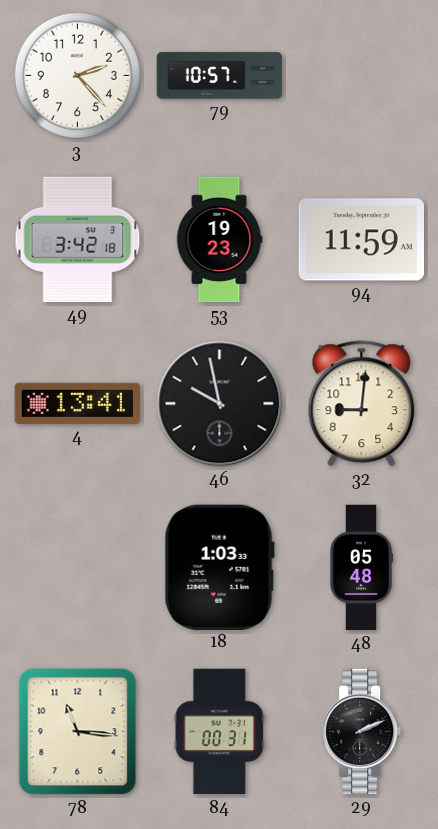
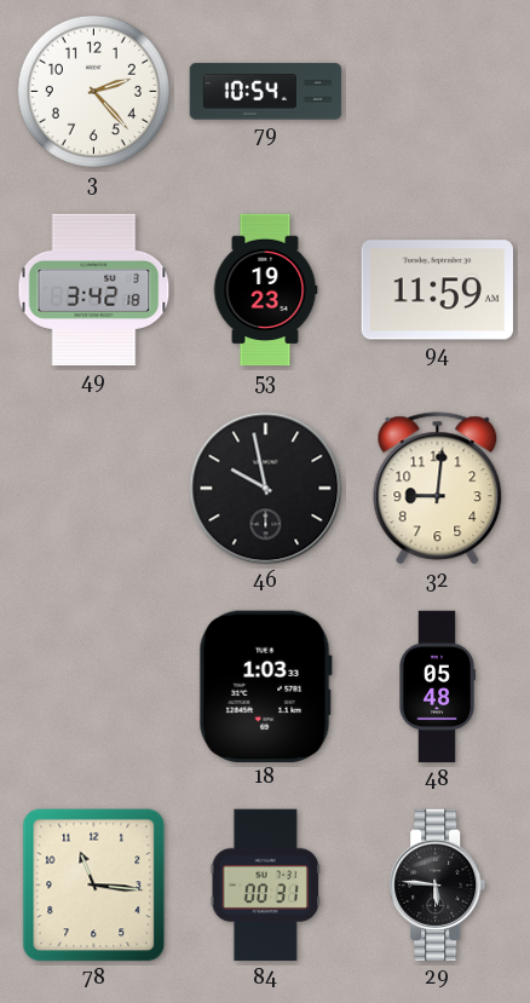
79: 10:57 -> 10:54 (266, 92)
4: 13:41 -> none (78, 403)
29: 2:11 -> 5:46 (438, 886)
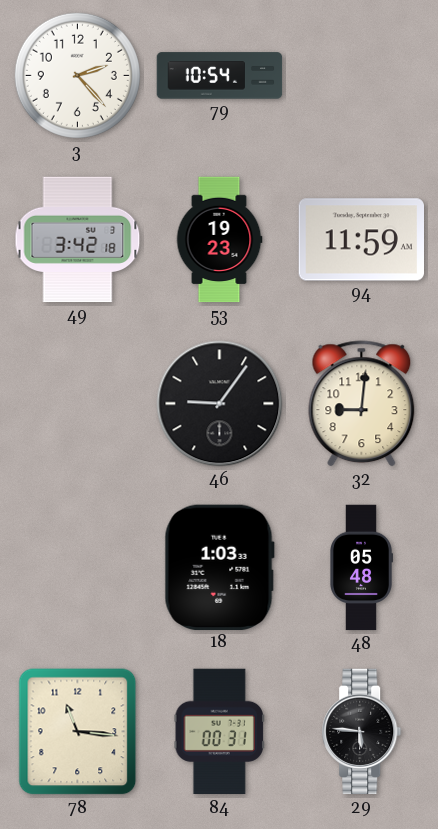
46: 9:58 -> 9:06 (220, 404)
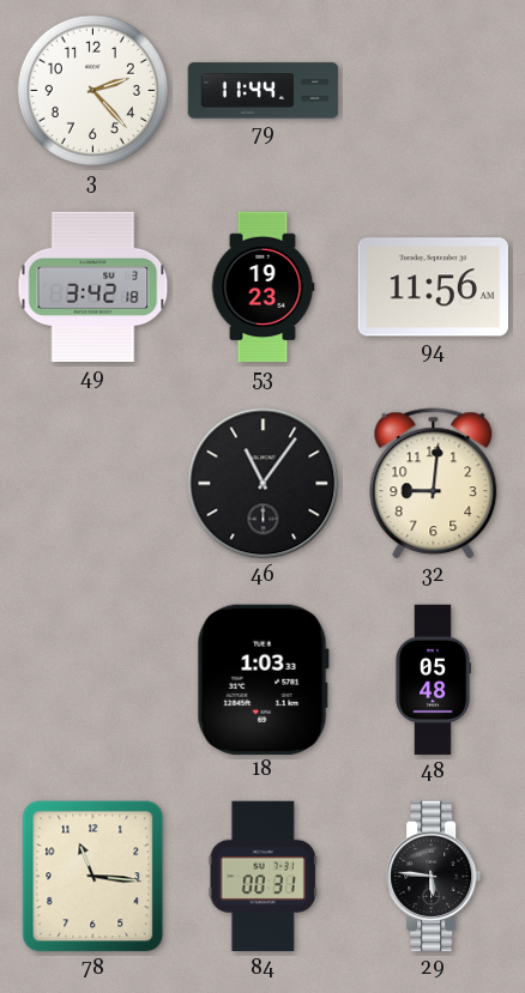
79: 10:54 -> 11:44 (264, 91)
94: 11:59 -> 11:56 (433, 287)
46: 9:06 -> 11:06 (264, 484)
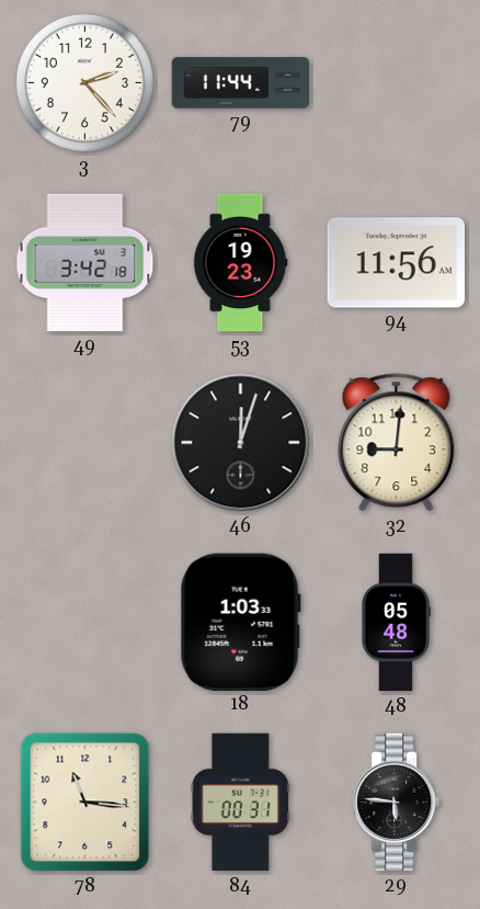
46: 11:06 -> 12:03 (241, 443)
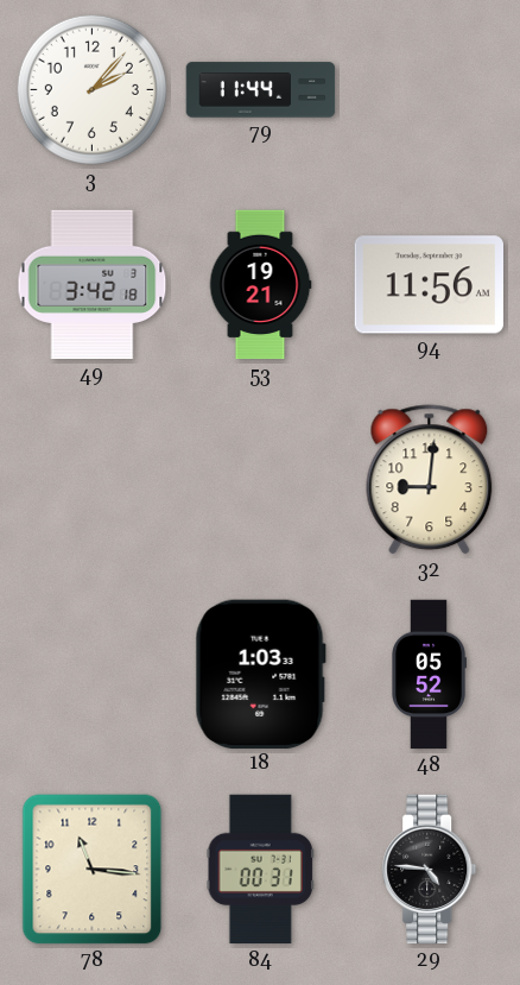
3: 2:23 -> 2:07 (91, 89)
53: 19:23 -> 19:21 (260, 285)
46: 12:03 -> none (241, 443)
48: 05:48 -> 05:52 (430, 675)
29: 5:46 -> 4:46 (430, 870)
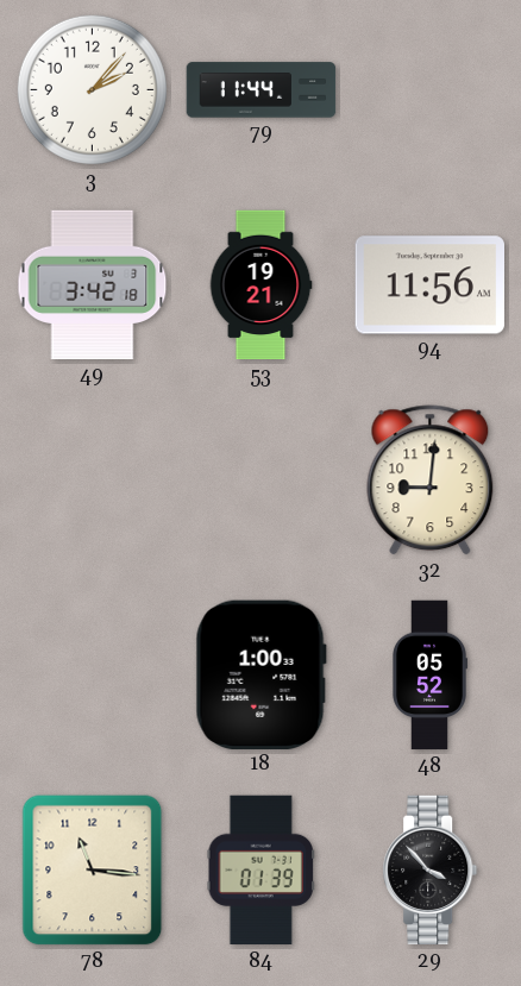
18: 1:03 -> 1:00 (260, 674)
84: 00:31 -> 01:39 (260, 871)
29: 4:46 -> 3:53 (431, 871)
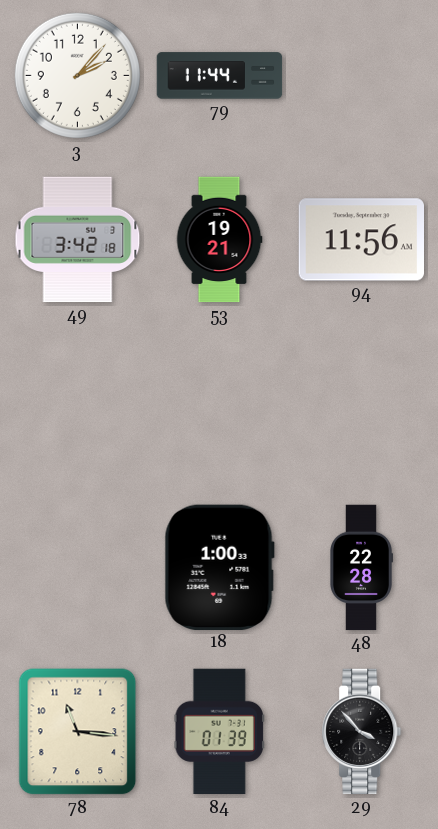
32: 9:01 -> none (431, 481)
48: 05:52 -> 22:28 (362, 568)
